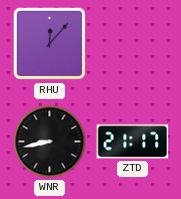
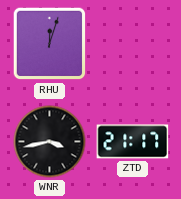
RHU: 12:07 -> 12:03 (50, 44)
WNR: 8:43 -> 3:43 (50, 142)
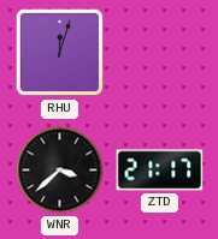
WNR: 3:43 -> 3:38 (60, 171)
